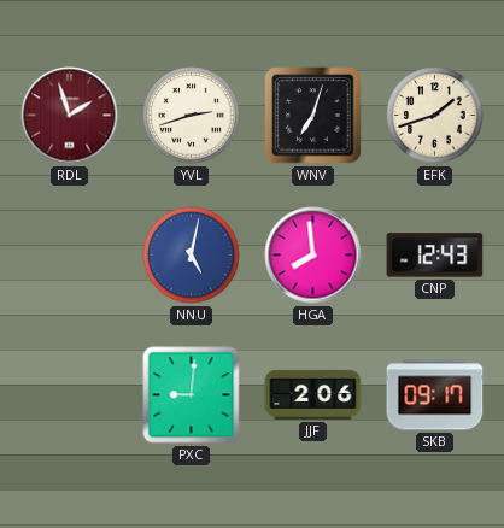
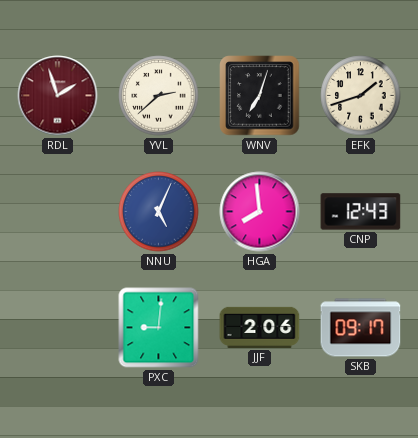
YVL: 2:42 -> 2:38 (159, 96)
NNU: 5:02 -> 5:04 (159, 212)
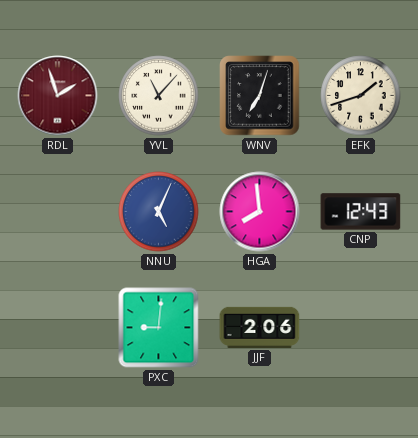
YVL: 2:38 -> 11:07 (159, 96)
SKB: 09:17 -> none (361, 328)
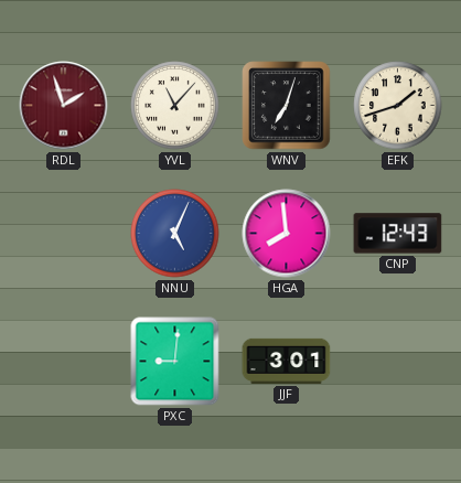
JJF: 2:06 -> 3:01 (287, 361)
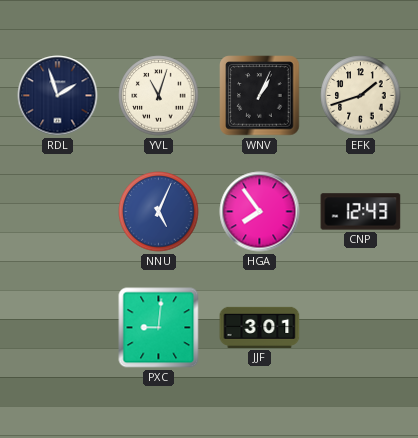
RDL dial: burgundy -> navy (58, 96)
YVL: 11:07 -> 11:03 (159, 96)
WNV: 7:03 -> 1:04 (260, 96)
HGA: 7:59 -> 7:54 (260, 212)
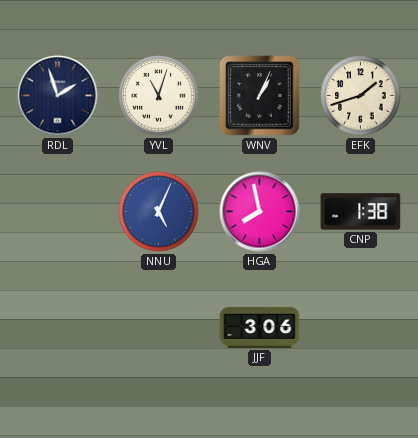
HGA: 7:54 -> 7:58 (260, 212)
CNP: 12:43 -> 1:38 (361, 212)
PXC: 9:01 -> none (159, 328)
JJF: 3:01 -> 3:06 (260, 327)
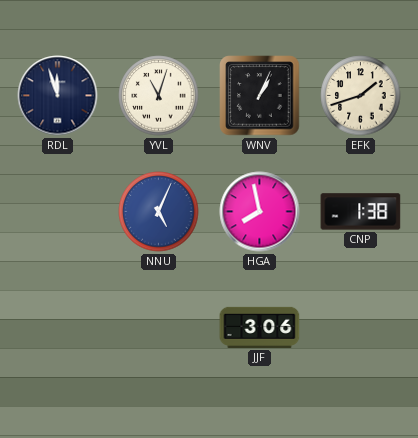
RDL: 1:57 -> 11:57 (58, 96)
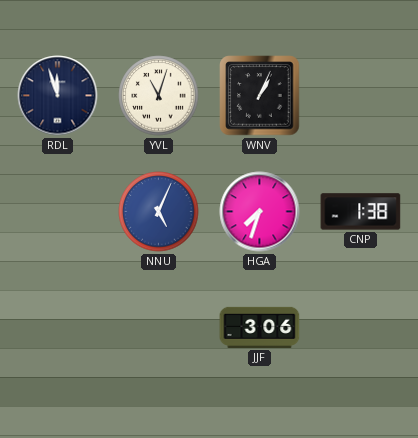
EFK: 1:42 -> none (361, 96)
HGA: 7:58 -> 7:33 (260, 212)
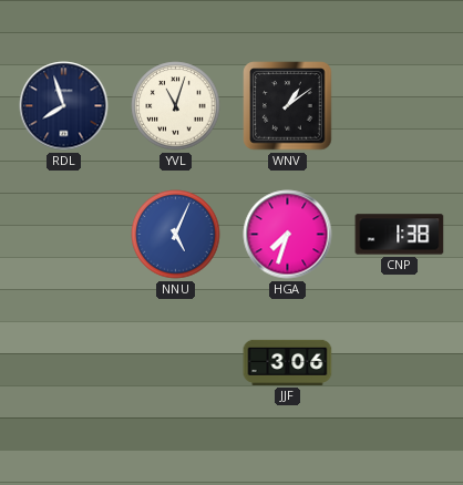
RDL: 11:57 -> 7:57 (64, 106)
WNV: 1:04 -> 1:09 (288, 106)
